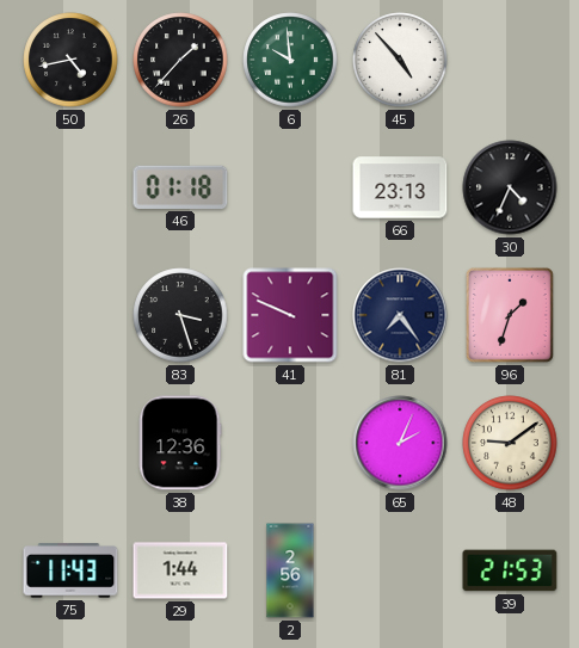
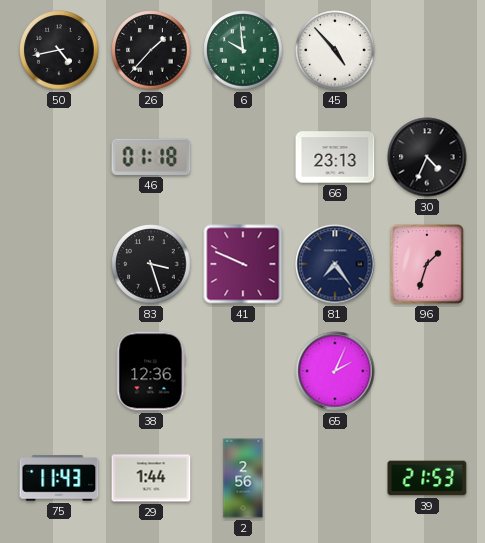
48: 9:09 -> none (510, 443)
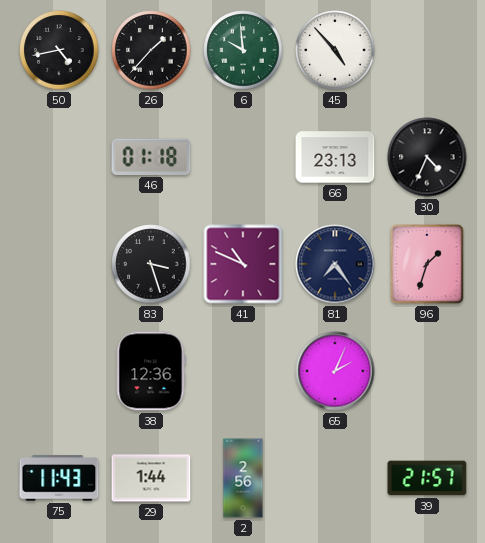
41: 9:49 -> 10:49 (243, 264)
39: 21:53 -> 21:57 (427, 478)
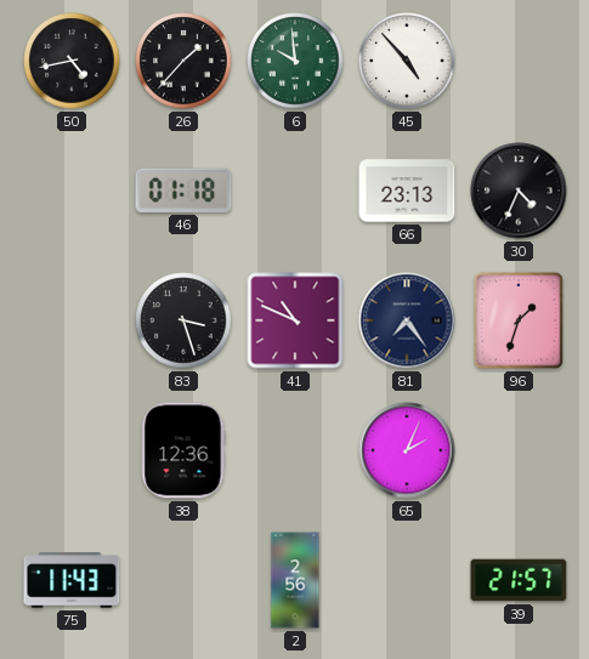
29: 1:44 -> none (151, 478)
